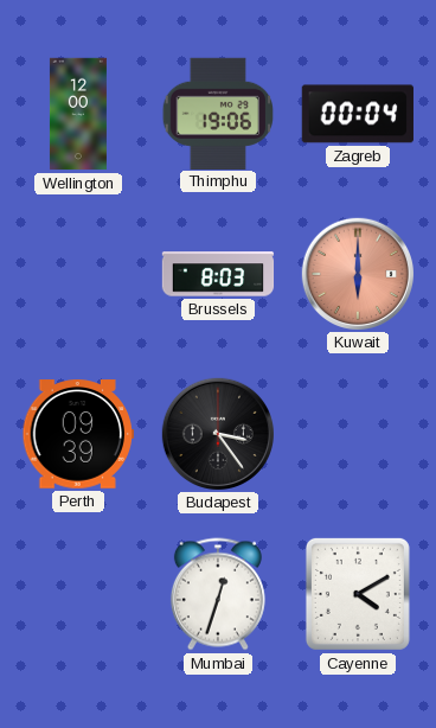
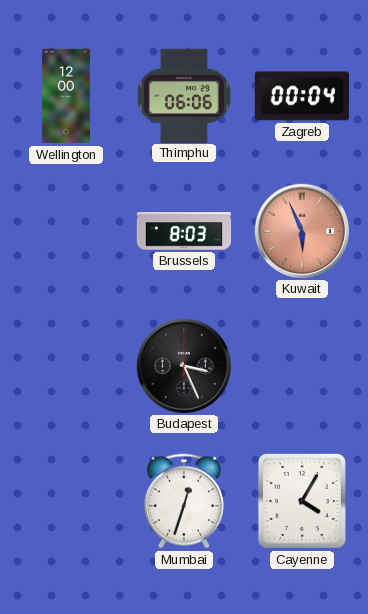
Thimphu: 19:06 -> 06:06 (184, 95)
Kuwait: 6:00 -> 5:56 (301, 230)
Perth: 09:39 -> none (77, 434)
Budapest: 3:24 -> 3:26 (183, 365)
Cayenne: 4:10 -> 4:05 (302, 501)
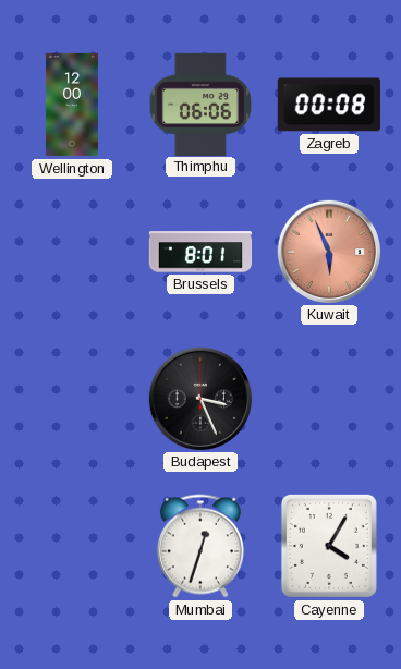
Zagreb: 00:04 -> 00:08 (329, 105)
Brussels: 8:03 -> 8:01 (200, 252)
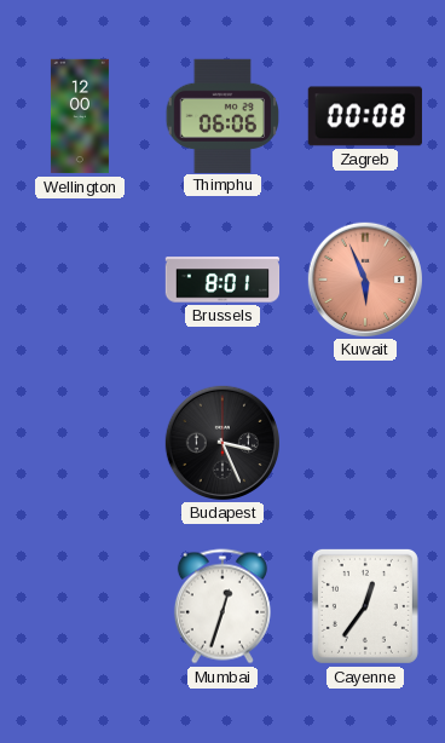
Cayenne: 4:05 -> 12:36 (365, 606)
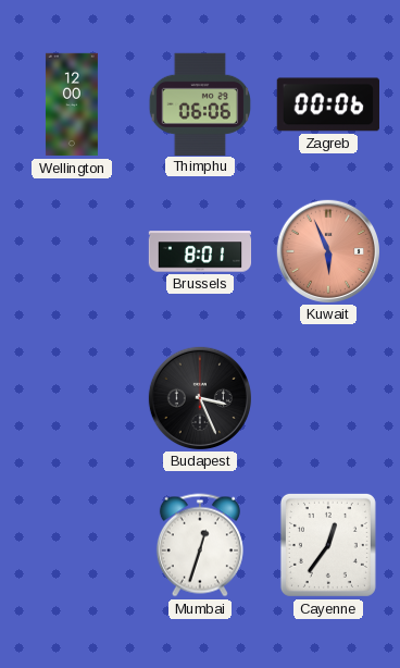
Zagreb: 00:08 -> 00:06 (328, 104)
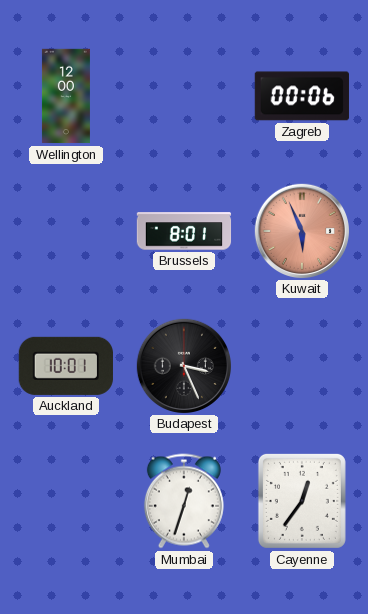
Thimphu: 06:06 -> none (200, 103)
Auckland: none -> 10:01 (66, 366)
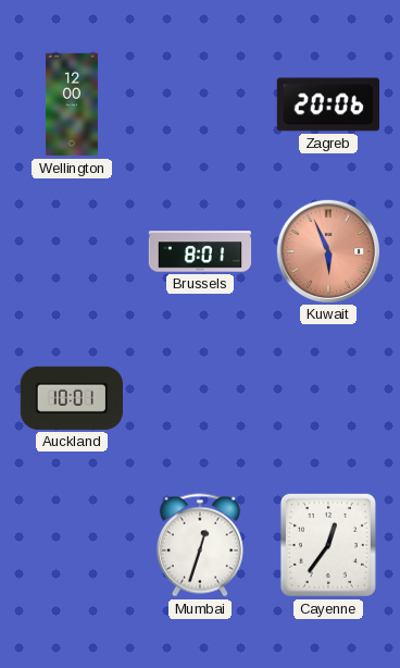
Zagreb: 00:06 -> 20:06 (328, 104)
Budapest: 3:26 -> none (183, 365)
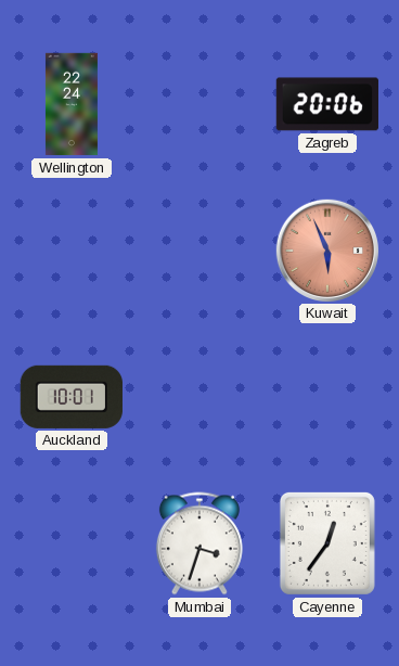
Wellington: 12:00 -> 22:24 (72, 104)
Brussels: 8:01 -> none (200, 251)
Mumbai: 12:33 -> 3:33 (200, 543)
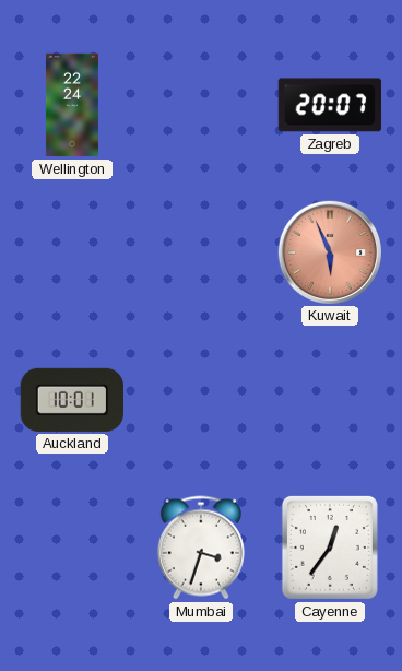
Zagreb: 20:06 -> 20:07 (330, 105)
